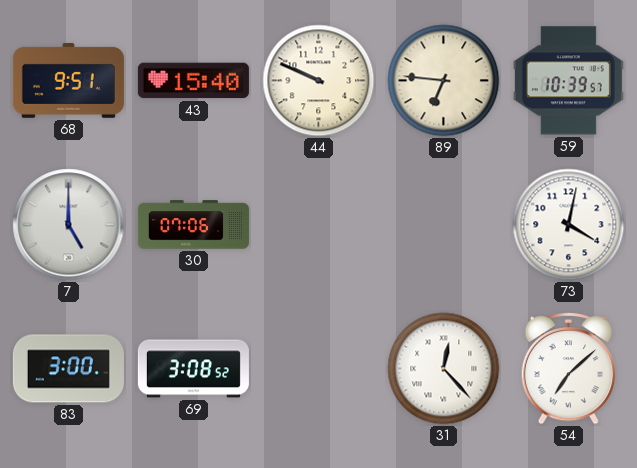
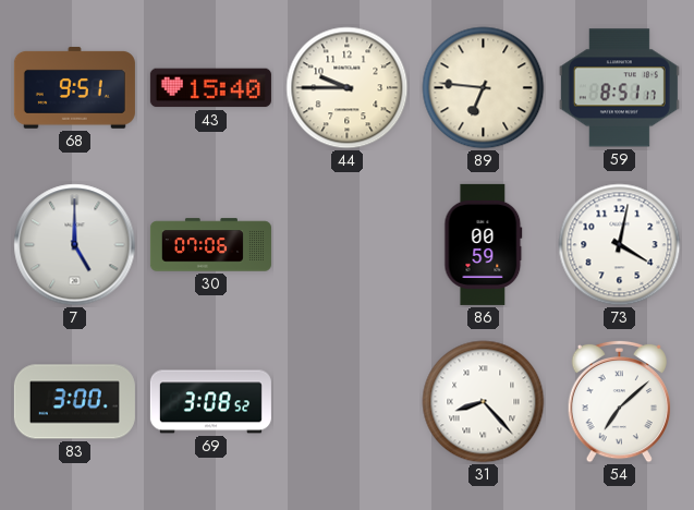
44: 9:49 -> 9:45 (348, 88)
59: 10:39 -> 8:51 (619, 88)
86: none -> 00:59 (484, 244)
31: 12:23 -> 8:23 (484, 402)
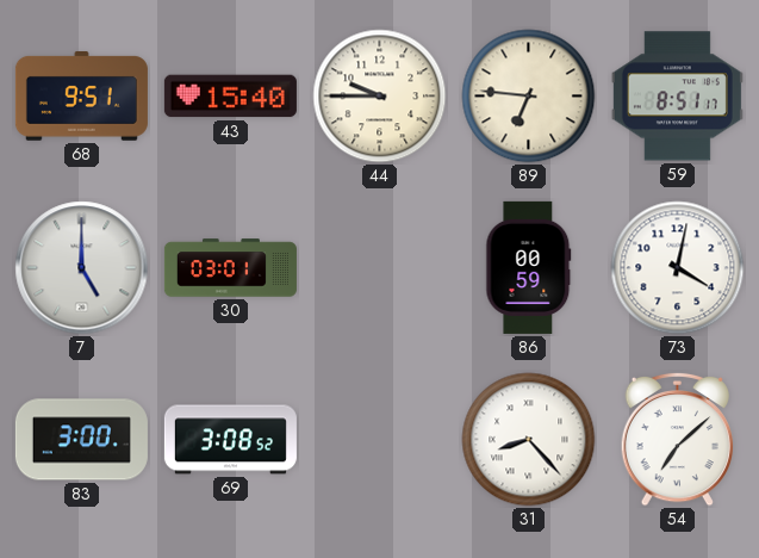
30: 07:06 -> 03:01 (230, 268)
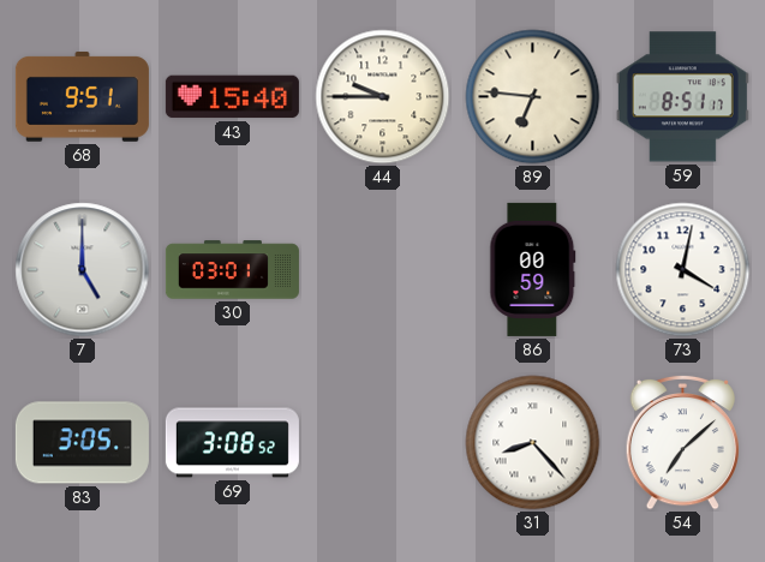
83: 3:00 -> 3:05 (82, 443)
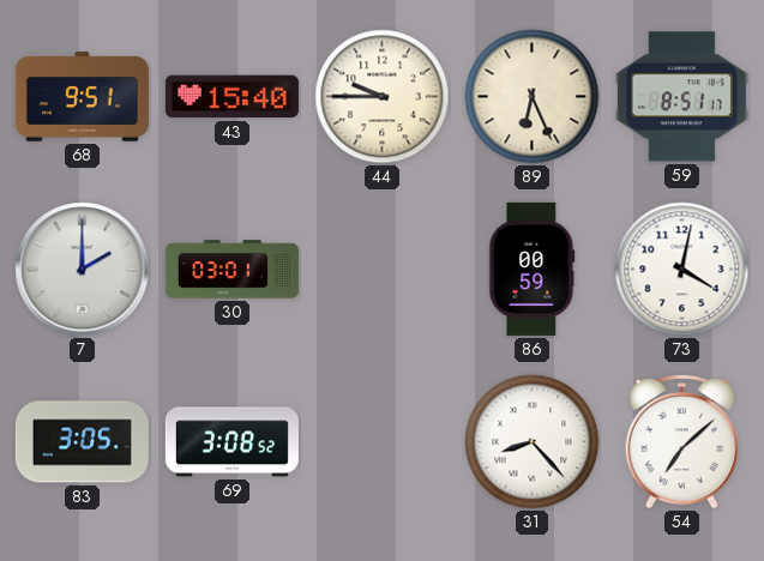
89: 6:46 -> 6:26 (533, 97)
7: 5:00 -> 2:00 (83, 270)
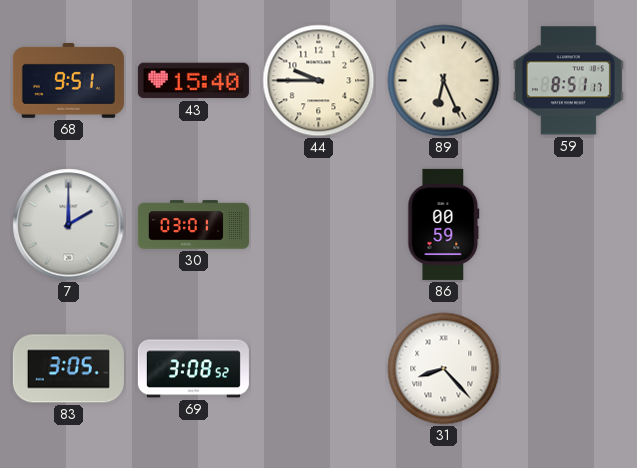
73: 4:02 -> none (682, 270)
54: 7:08 -> none (681, 441)
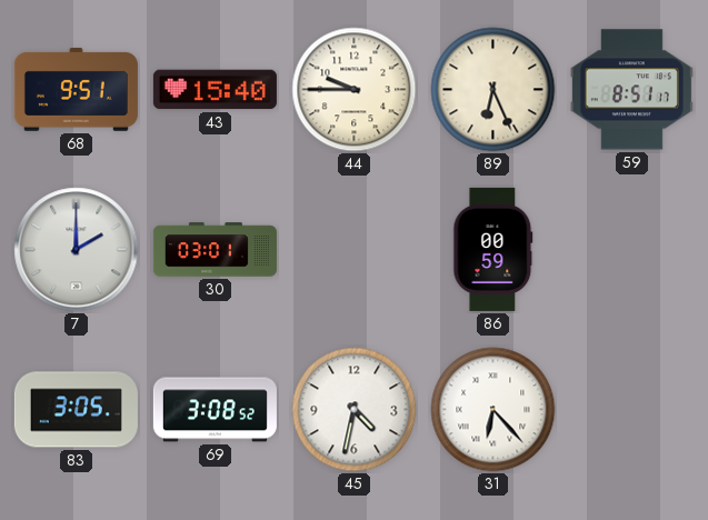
45: none -> 4:32 (355, 410)
31: 8:23 -> 6:23 (493, 410)
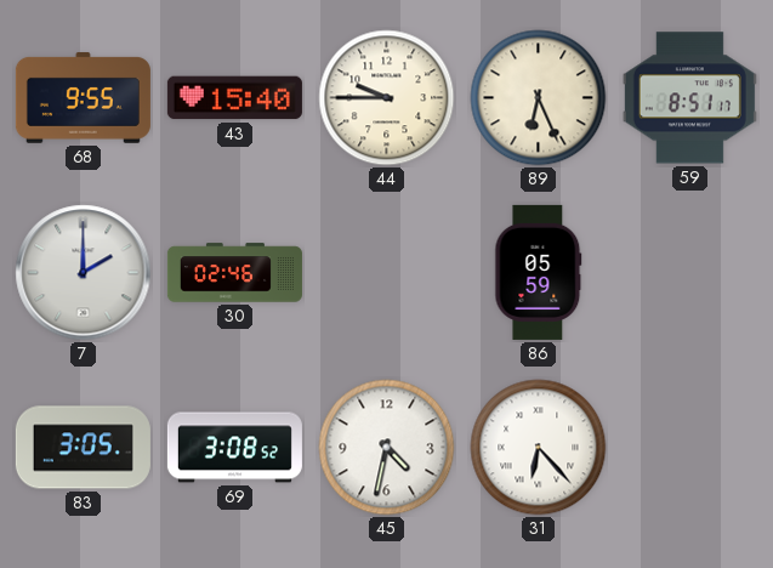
68: 9:51 -> 9:55 (83, 97)
30: 03:01 -> 02:46 (234, 273)
86: 00:59 -> 05:59 (539, 272)
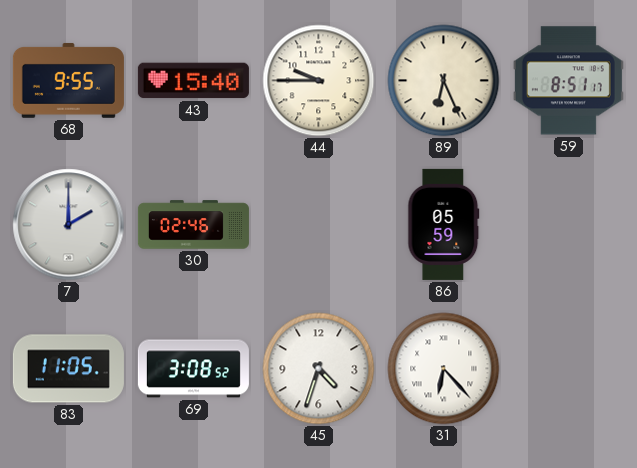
83: 3:05 -> 11:05 (68, 369)
45: 4:32 -> 4:33 (319, 369)
